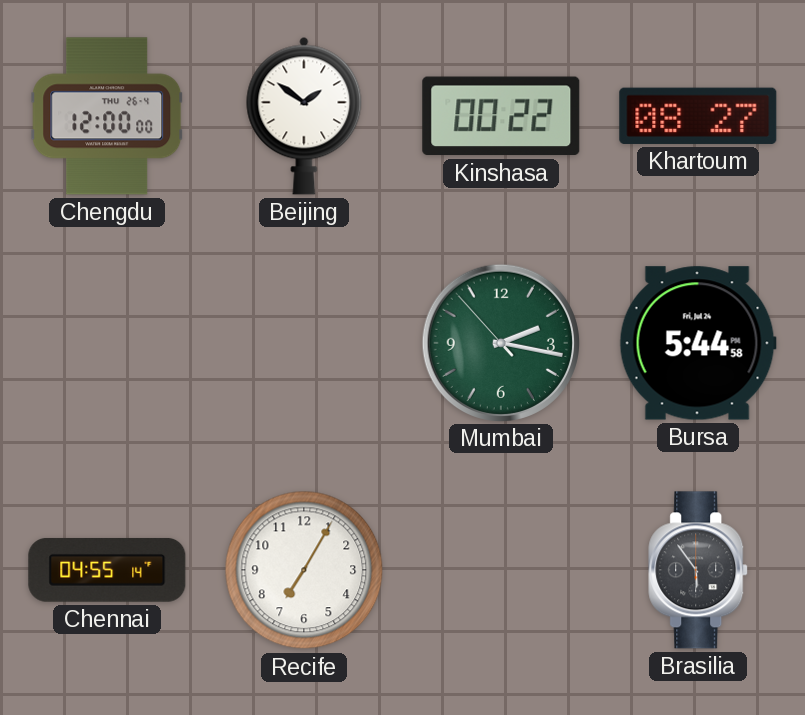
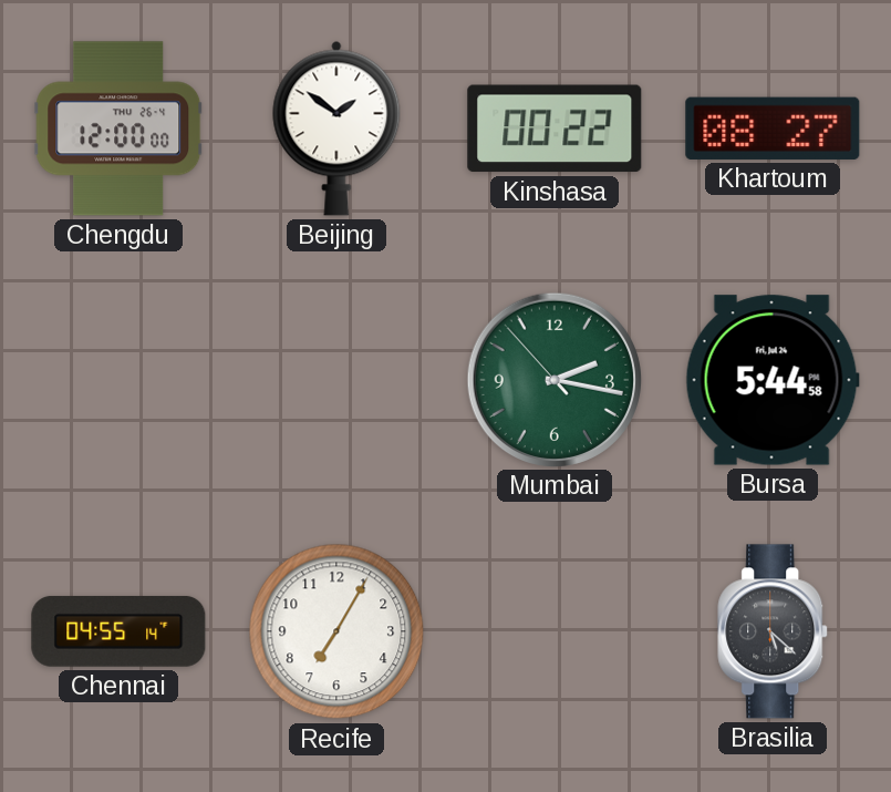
Brasilia: 5:54 -> 5:22 (774, 631)
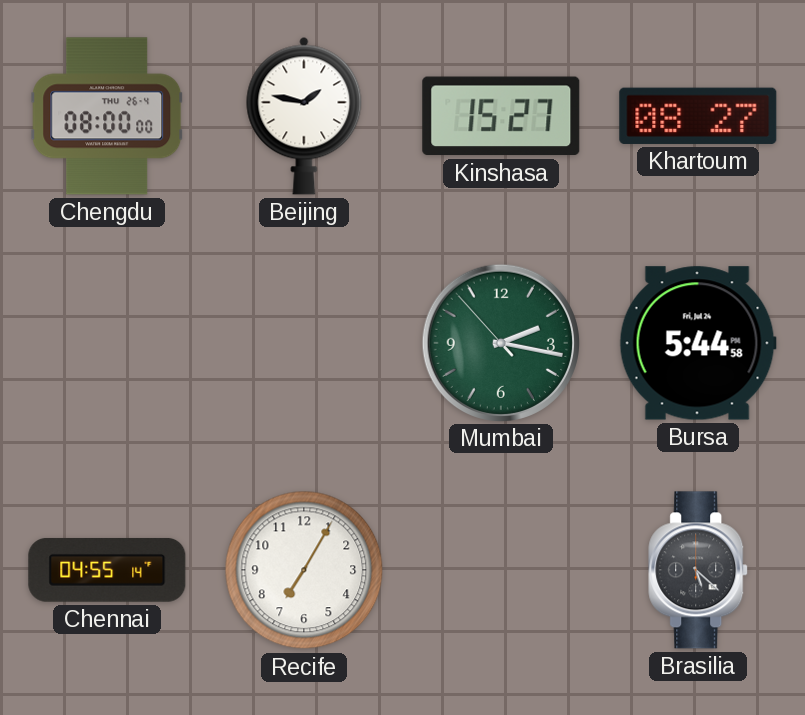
Chengdu: 12:00 -> 08:00 (107, 116)
Beijing: 1:51 -> 1:47 (304, 116)
Kinshasa: 00:22 -> 15:27 (501, 116)
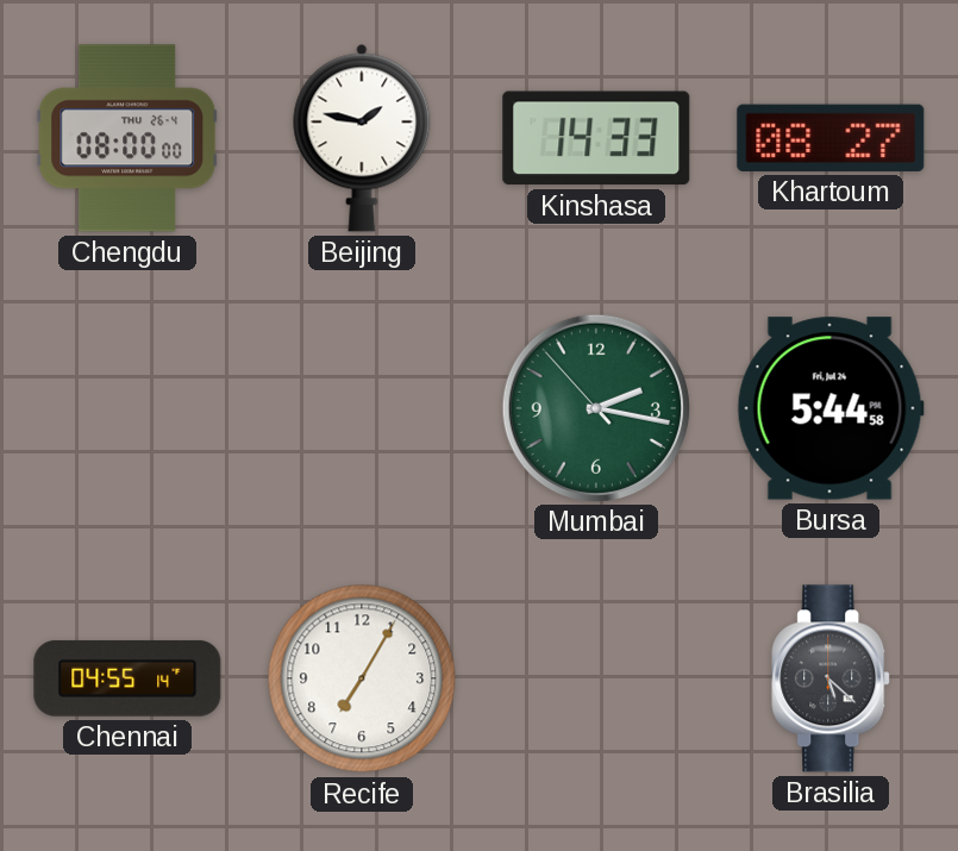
Kinshasa: 15:27 -> 14:33 (596, 138)
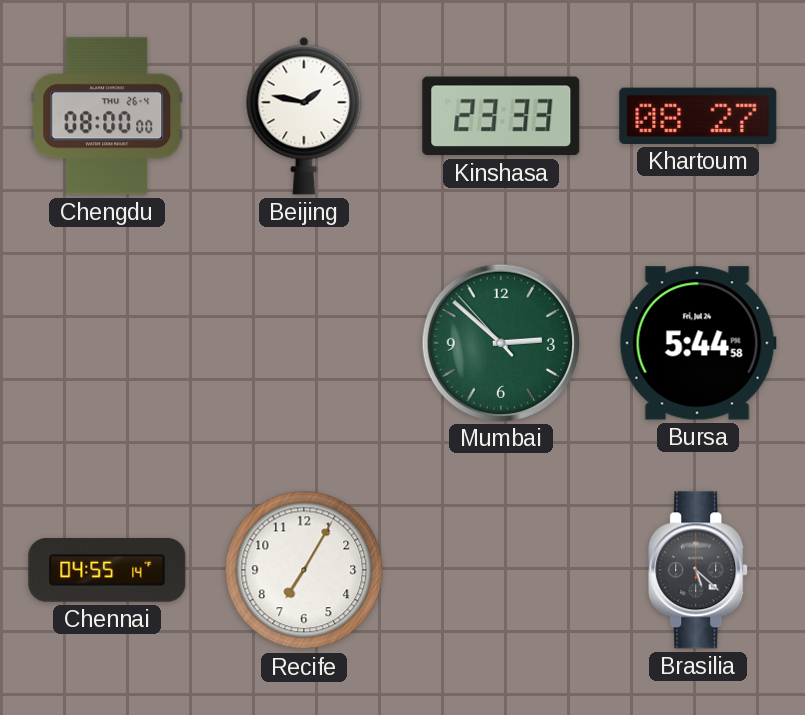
Kinshasa: 14:33 -> 23:33 (501, 116)
Mumbai: 2:16 -> 2:51 (500, 342)
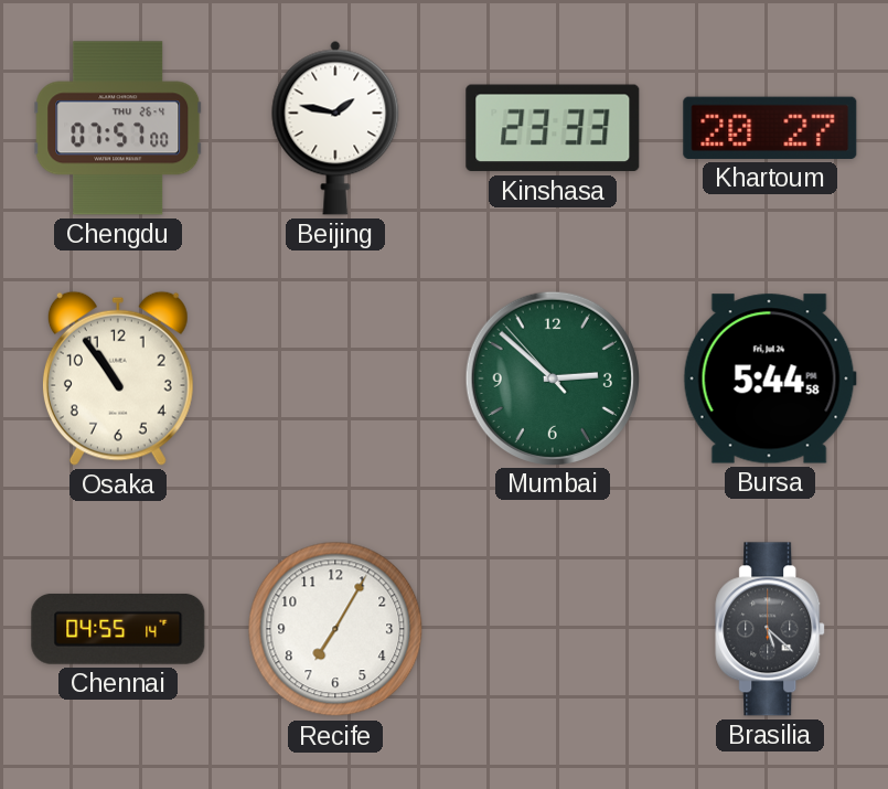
Chengdu: 08:00 -> 07:57 (118, 128)
Khartoum: 08:27 -> 20:27 (770, 128)
Osaka: none -> 10:54 (118, 378)
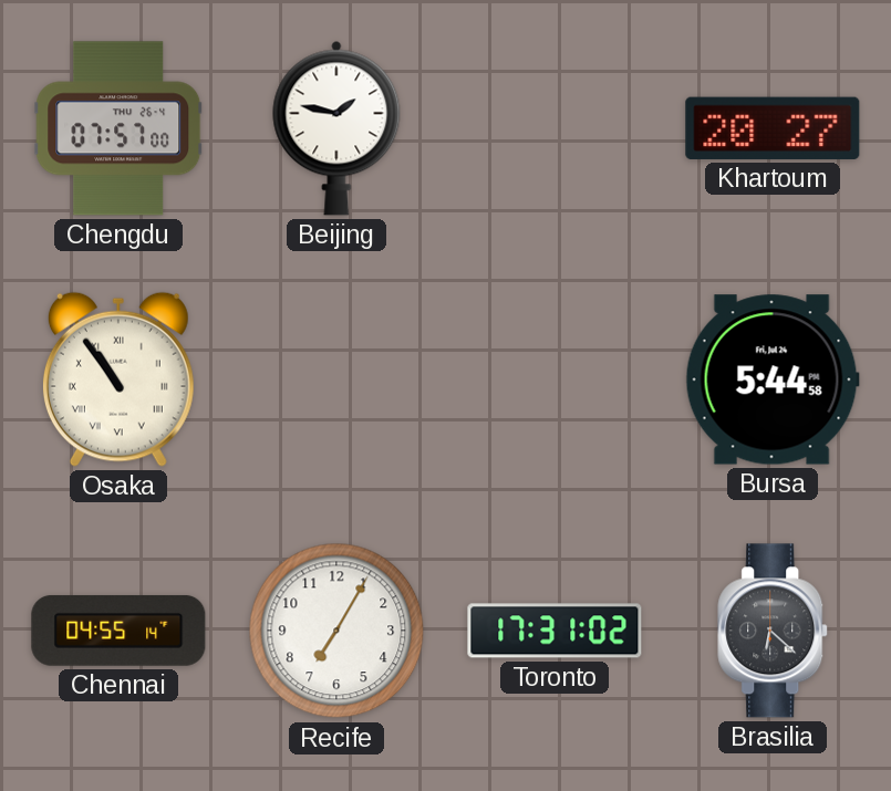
Kinshasa: 23:33 -> none (553, 128)
Osaka numerals: Arabic -> Roman (118, 379)
Mumbai: 2:51 -> none (552, 377)
Toronto: none -> 17:31 (555, 631)
Brasilia: 5:22 -> 6:22 (774, 631)
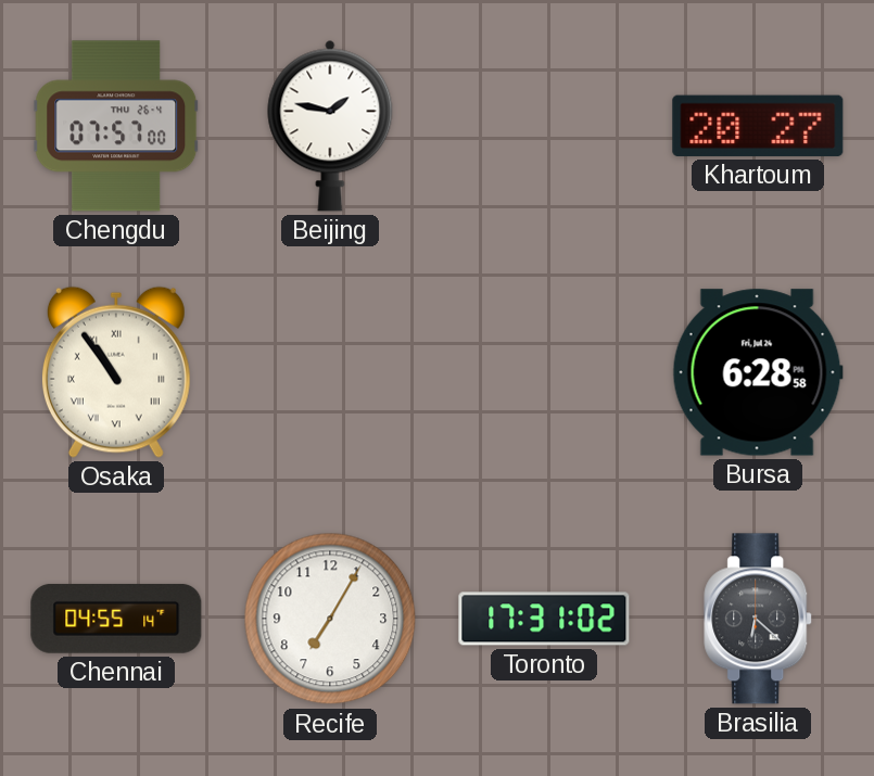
Bursa: 5:44 -> 6:28 (758, 372)
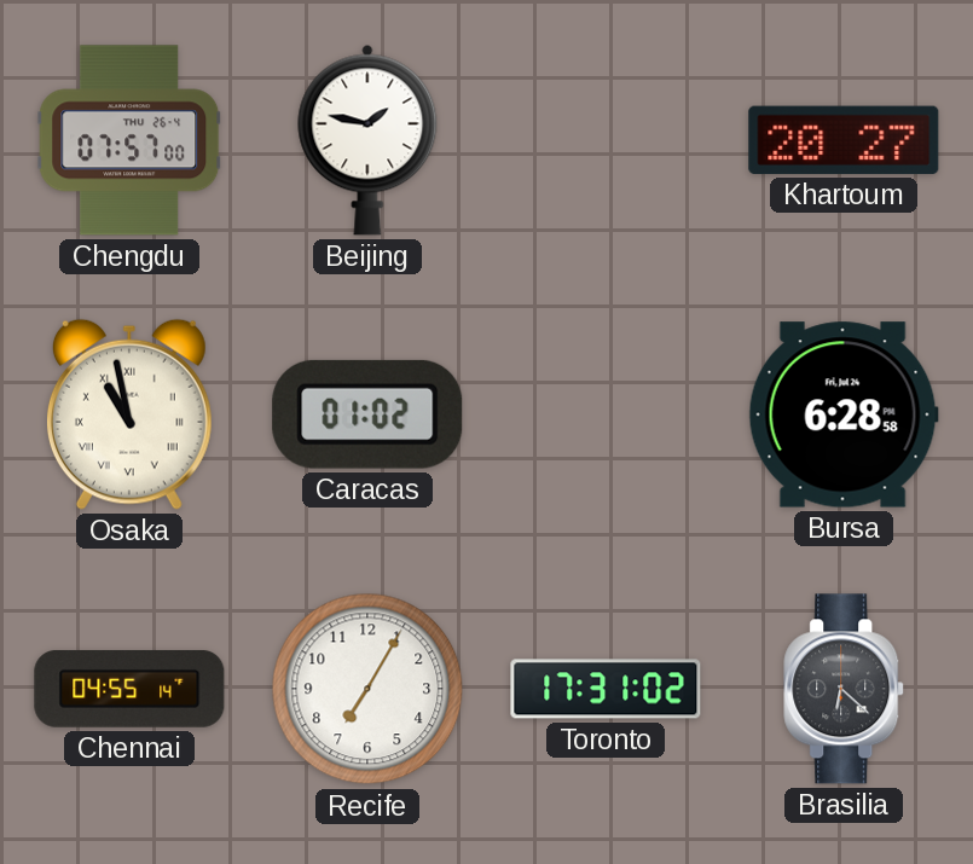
Osaka: 10:54 -> 10:58 (129, 414)
Caracas: none -> 01:02 (367, 414)
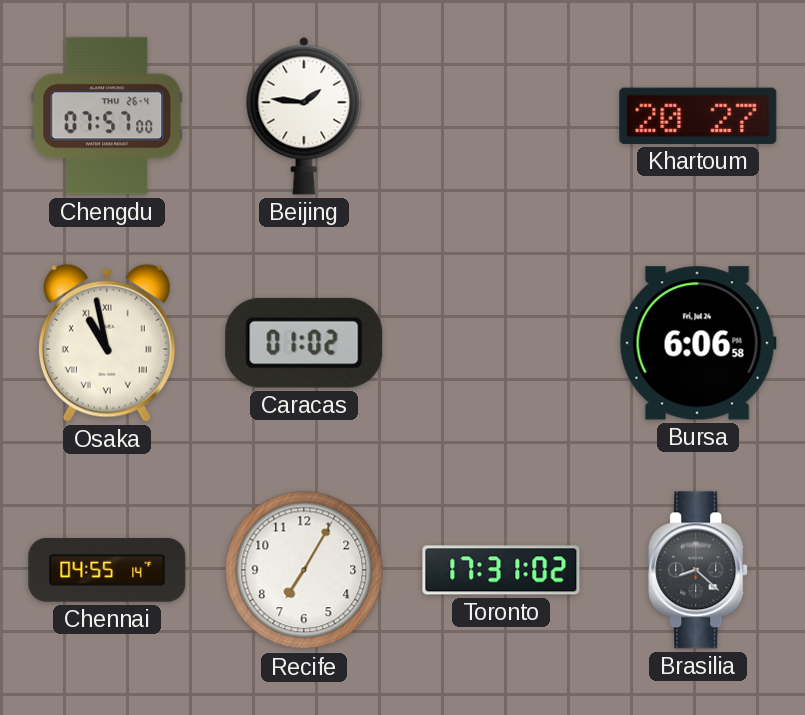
Beijing: 1:47 -> 1:46 (304, 116)
Bursa: 6:28 -> 6:06 (698, 343)
Brasilia: 6:22 -> 8:22 (699, 570)
